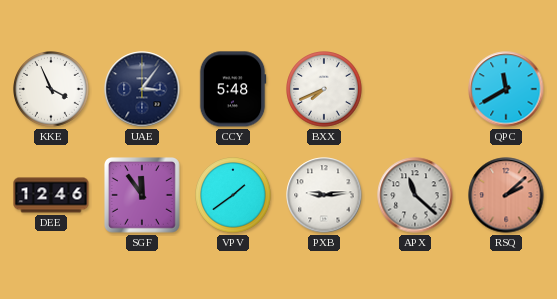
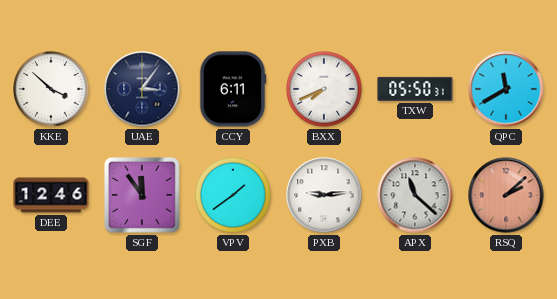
KKE: 3:56 -> 3:52 (51, 90)
CCY: 5:48 -> 6:11 (233, 89)
TXW: none -> 05:50 (415, 89)
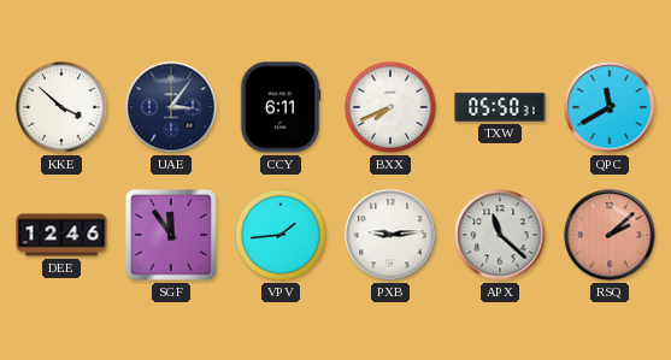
VPV: 1:39 -> 1:44 (281, 236)
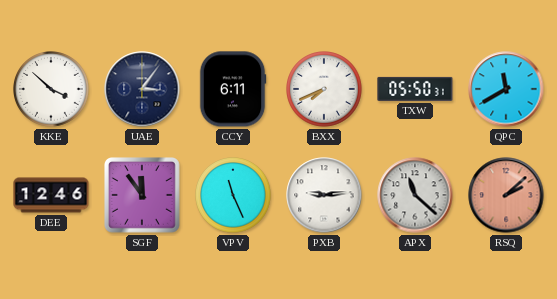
VPV: 1:44 -> 11:26 (233, 196)
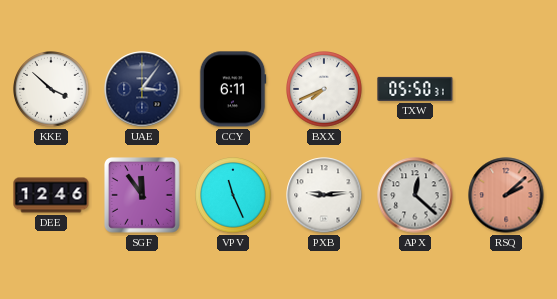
QPC: 11:40 -> none (506, 89)
APX: 11:22 -> 12:22 (415, 195)
